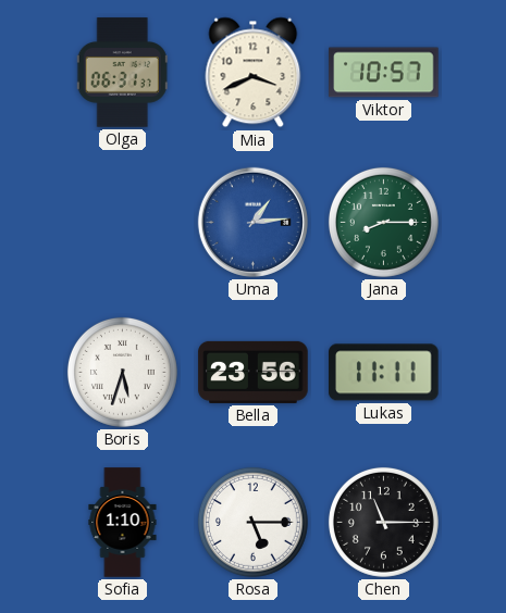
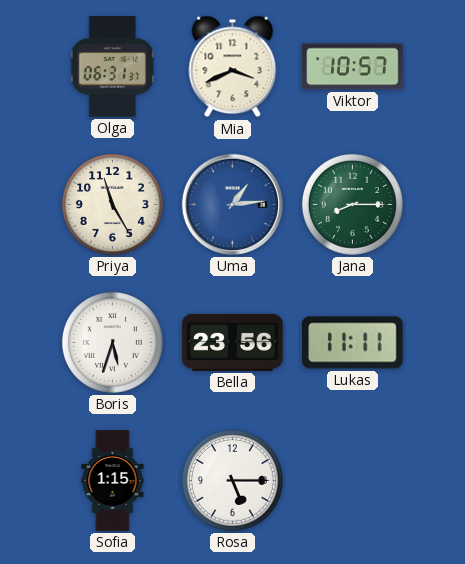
Priya: none -> 11:25 (112, 204)
Sofia: 1:10 -> 1:15 (113, 481)
Chen: 11:15 -> none (383, 522)
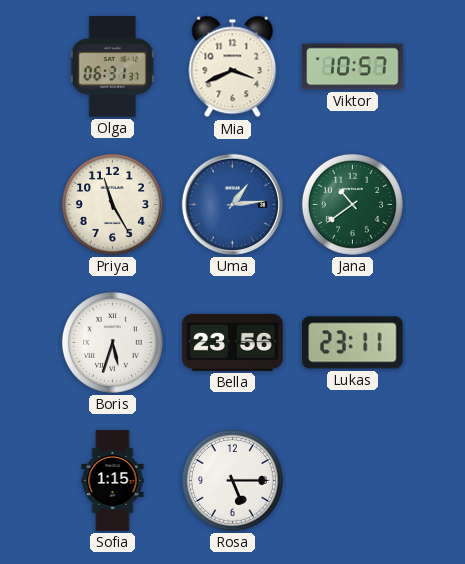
Jana: 8:15 -> 10:39 (352, 204)
Lukas: 11:11 -> 23:11 (353, 343)
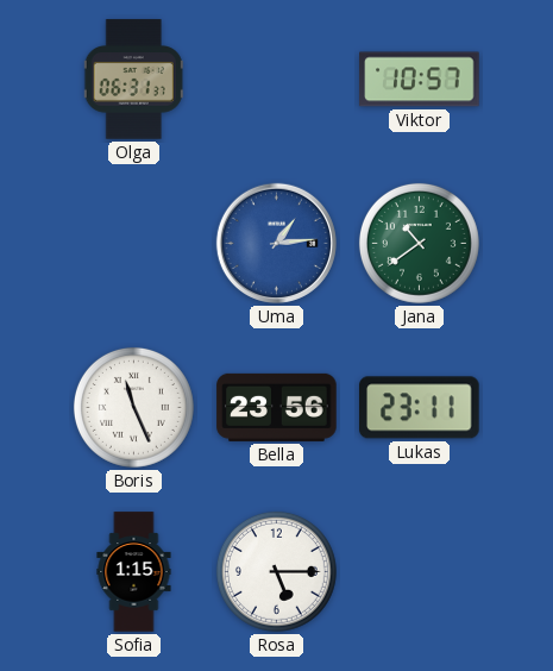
Mia: 3:41 -> none (233, 67)
Priya: 11:25 -> none (112, 204)
Boris: 5:33 -> 11:26 (133, 407)
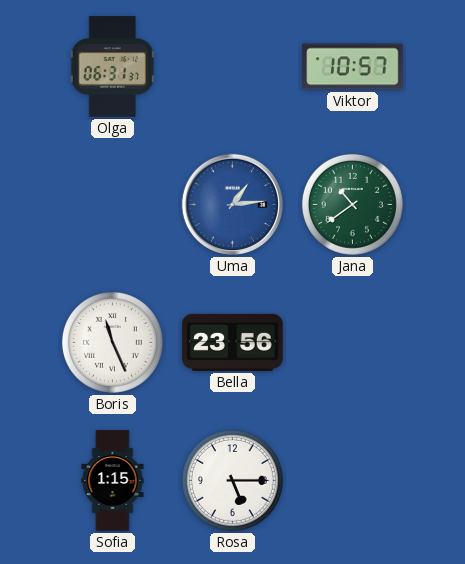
Lukas: 23:11 -> none (420, 408)
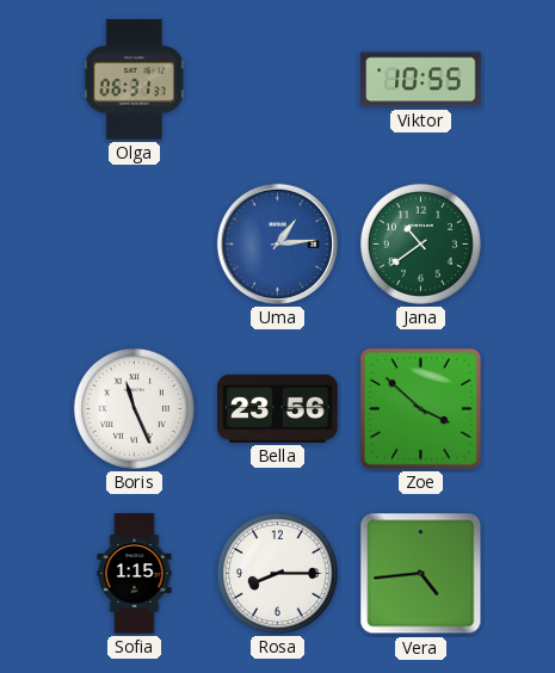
Viktor: 10:57 -> 10:55 (421, 80)
Zoe: none -> 3:52 (420, 408)
Rosa: 5:15 -> 8:15 (277, 573)
Vera: none -> 4:44 (421, 574)
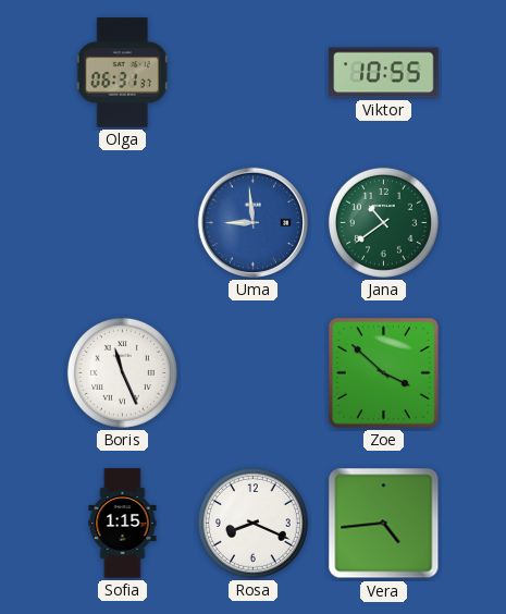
Uma: 1:14 -> 8:59 (252, 222)
Bella: 23:56 -> none (278, 408)
Rosa: 8:15 -> 8:19 (252, 523)
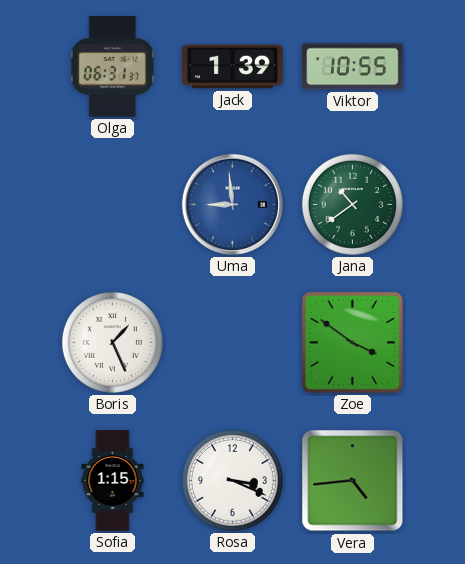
Jack: none -> 1:39 (233, 67)
Boris: 11:26 -> 1:26 (112, 342)
Zoe: 3:52 -> 3:51 (352, 342)
Rosa: 8:19 -> 3:19 (232, 480)
